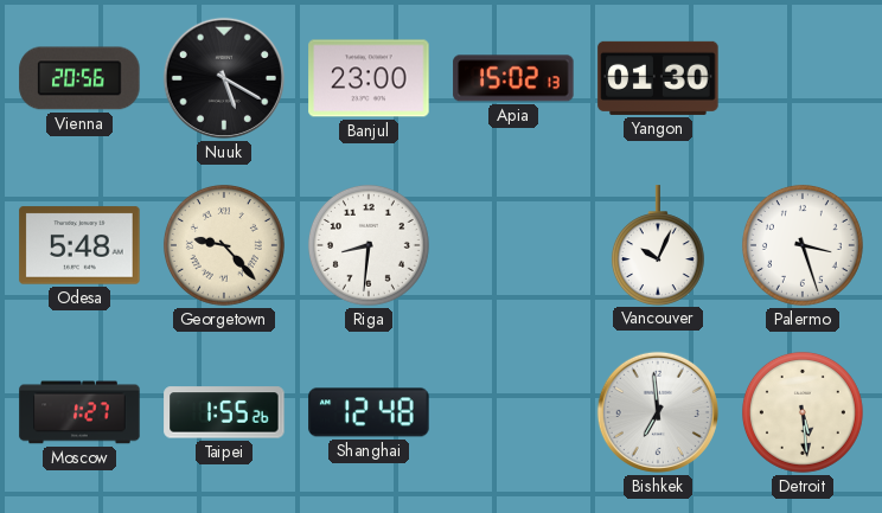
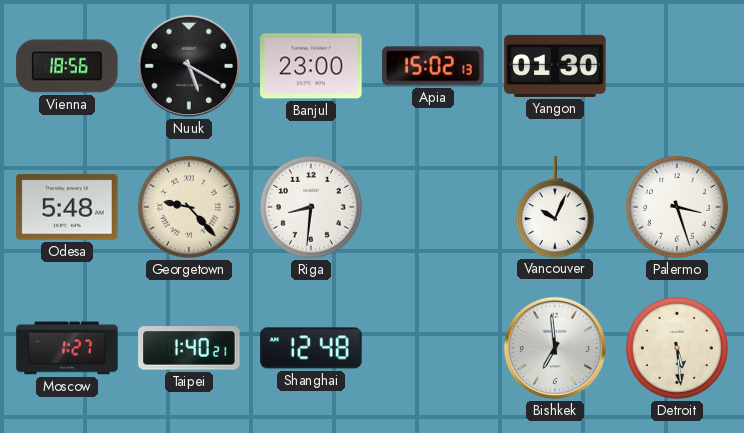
Vienna: 20:56 -> 18:56 (67, 66)
Taipei: 1:55 -> 1:40 (189, 348)
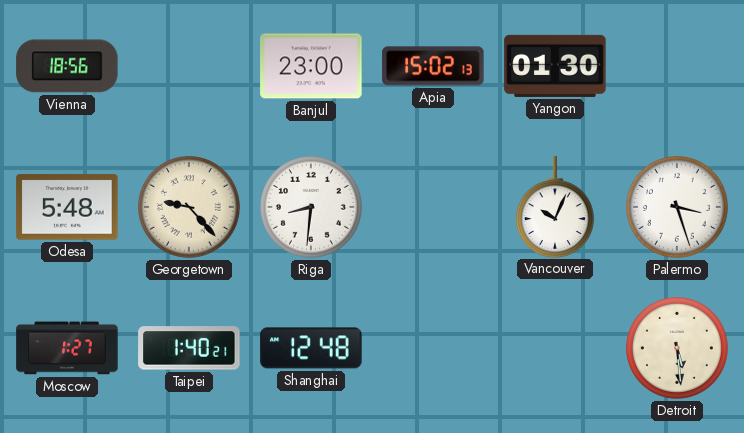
Nuuk: 5:20 -> none (189, 66)
Bishkek: 6:59 -> none (555, 348)
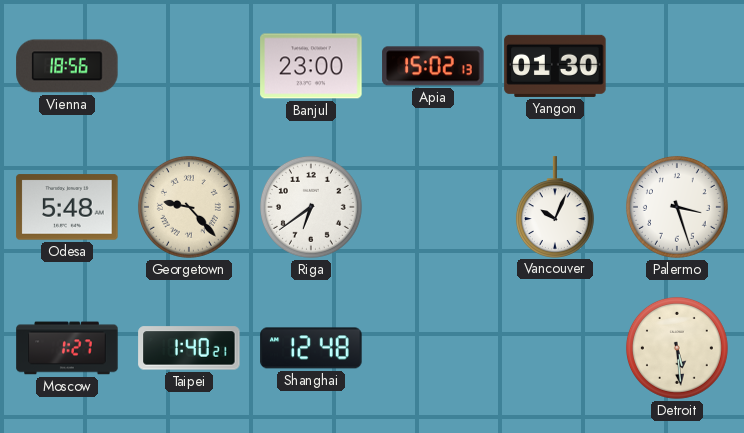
Riga: 8:31 -> 6:39 (311, 207)
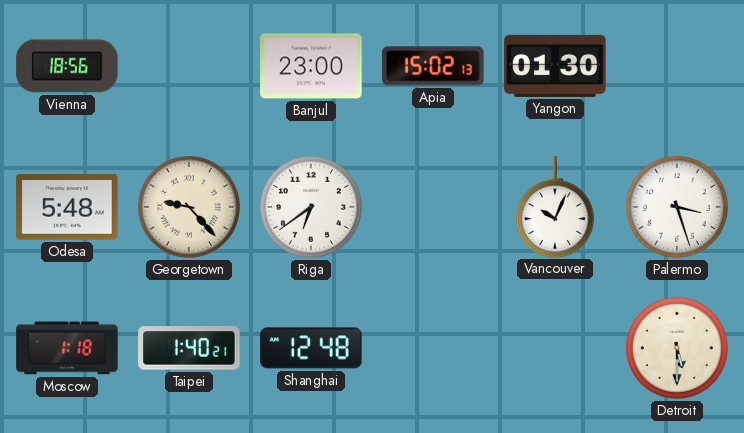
Moscow: 1:27 -> 1:18 (67, 348)
Detroit: 5:29 -> 5:30 (677, 348)
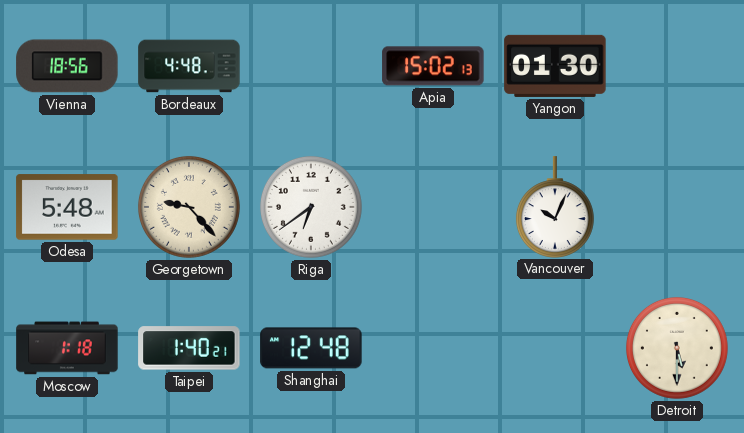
Bordeaux: none -> 4:48 (189, 66)
Banjul: 23:00 -> none (311, 66)
Palermo: 3:27 -> none (677, 207)
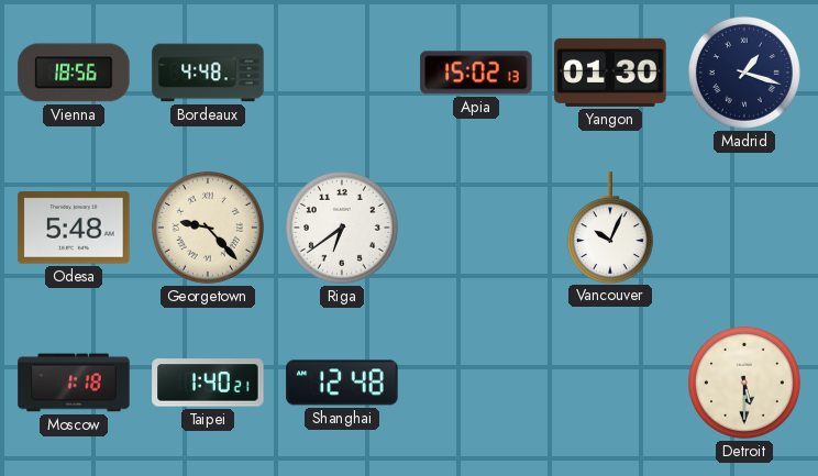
Madrid: none -> 1:18 (744, 73)
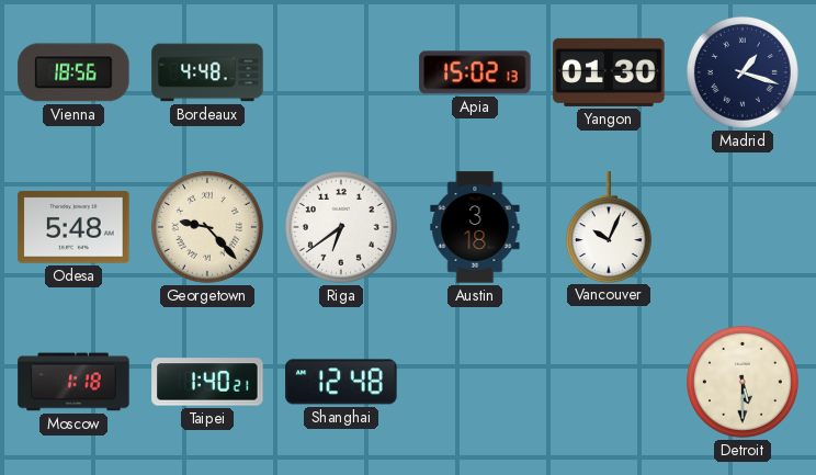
Austin: none -> 3:18 (475, 227)
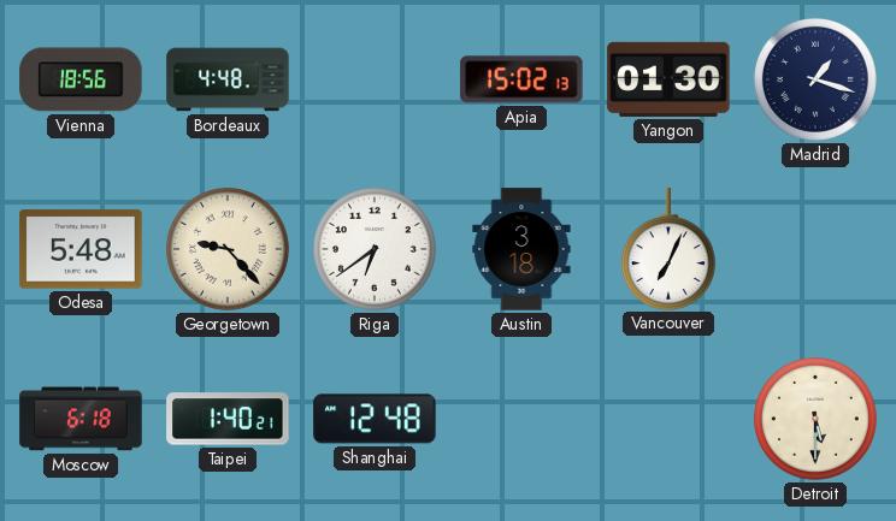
Vancouver: 10:04 -> 7:04 (668, 249)
Moscow: 1:18 -> 6:18 (81, 419)
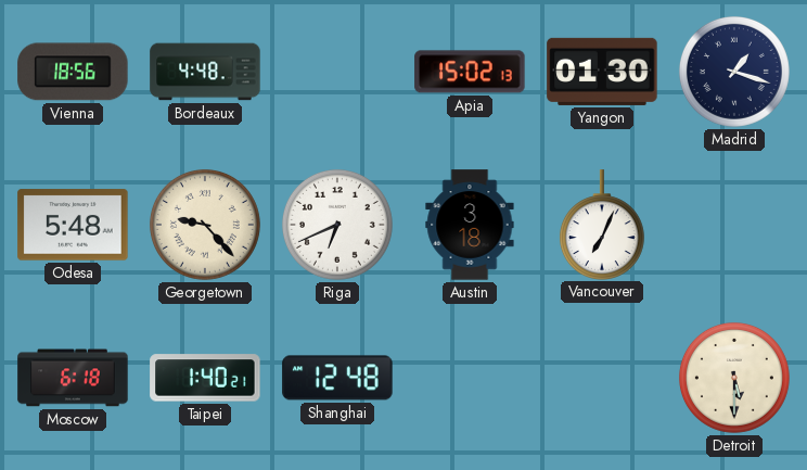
Riga: 6:39 -> 6:41 (337, 225)
